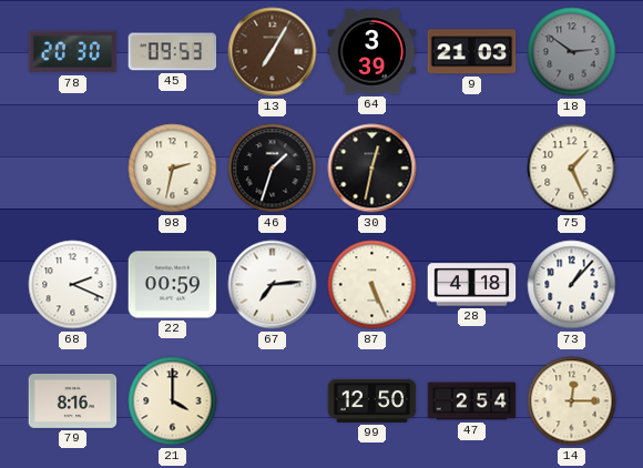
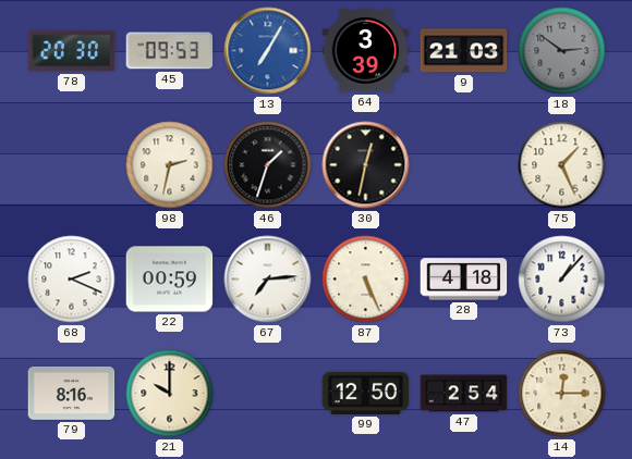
13 dial: brown -> blue (268, 51)
21: 4:00 -> 10:00 (170, 394)
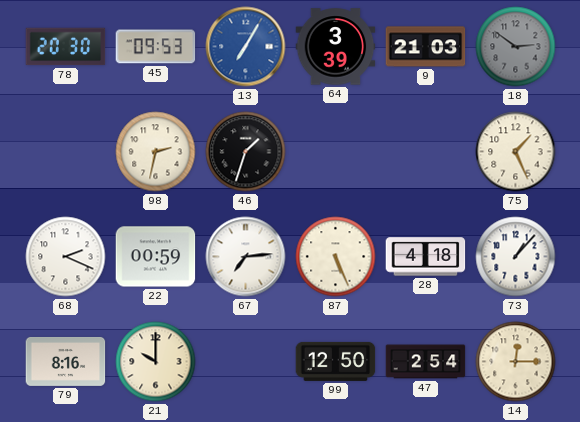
30: 12:32 -> none (366, 165)
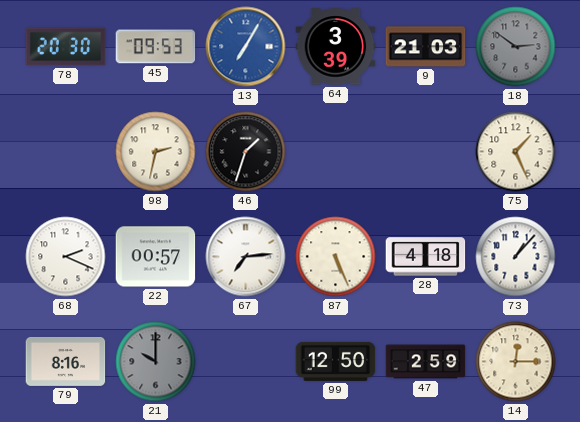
22: 00:59 -> 00:57 (156, 257)
21 dial: cream -> grey (156, 362)
47: 2:54 -> 2:59 (426, 362)
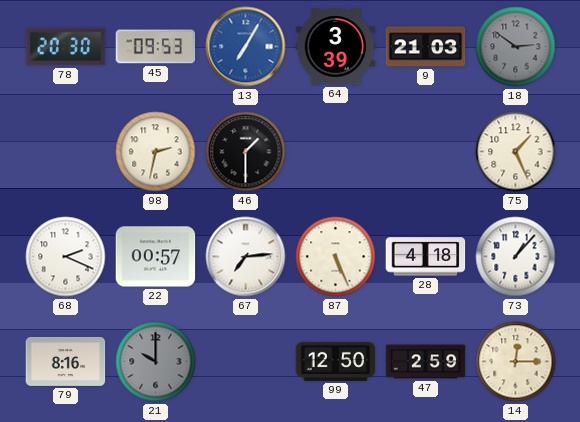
46: 1:33 -> 1:30 (246, 152)
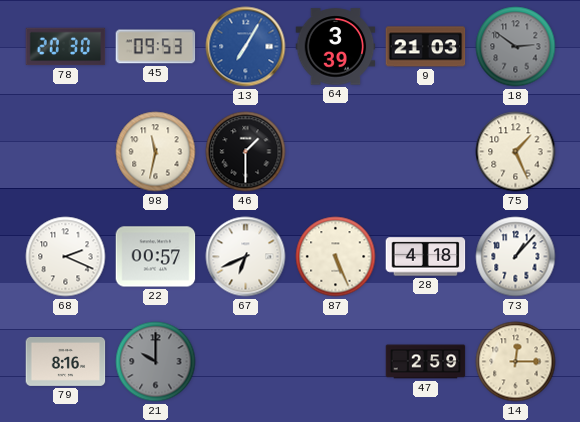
98: 2:32 -> 11:32 (156, 152)
67: 7:14 -> 6:41 (246, 257)
99: 12:50 -> none (336, 361)
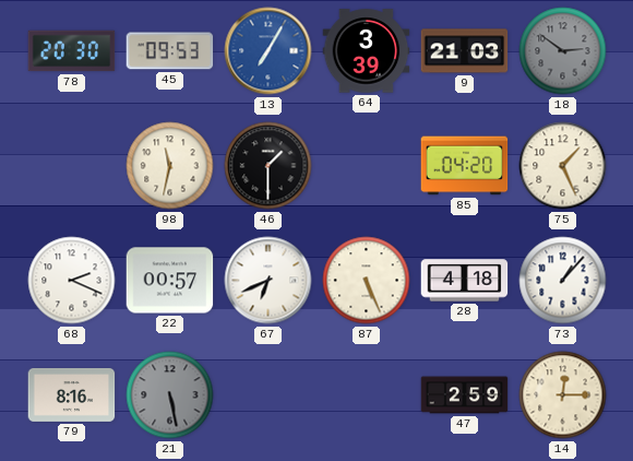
85: none -> 04:20 (465, 166)
21: 10:00 -> 5:28 (170, 395)
